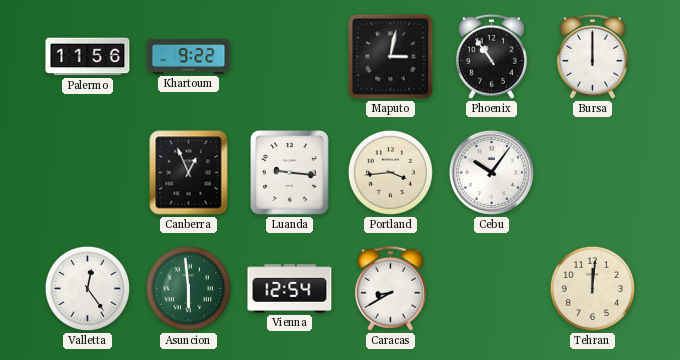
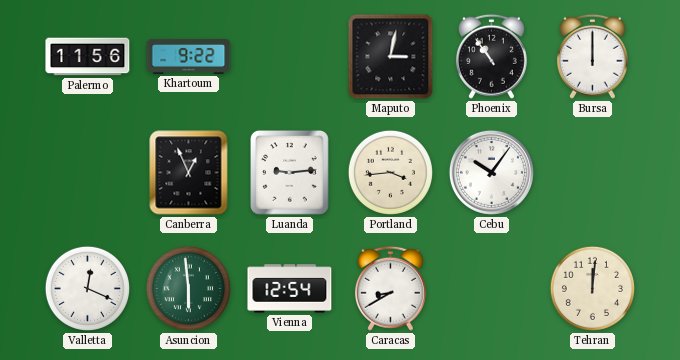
Luanda: 9:16 -> 9:14 (290, 173)
Valletta: 12:24 -> 12:19 (87, 288)
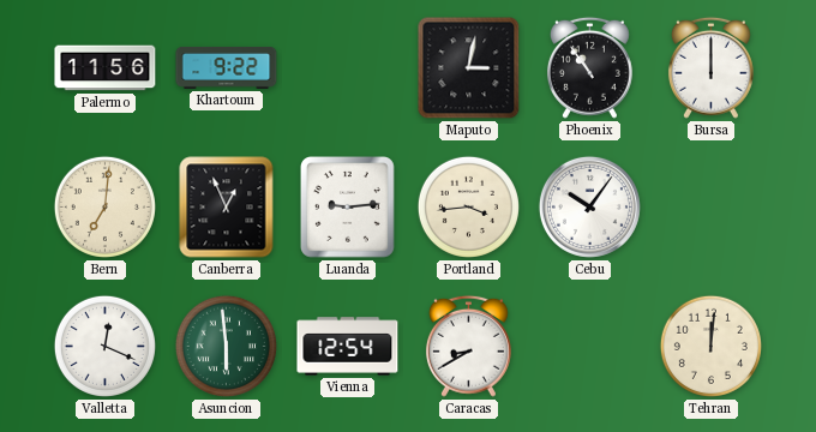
Bern: none -> 7:01 (104, 206)
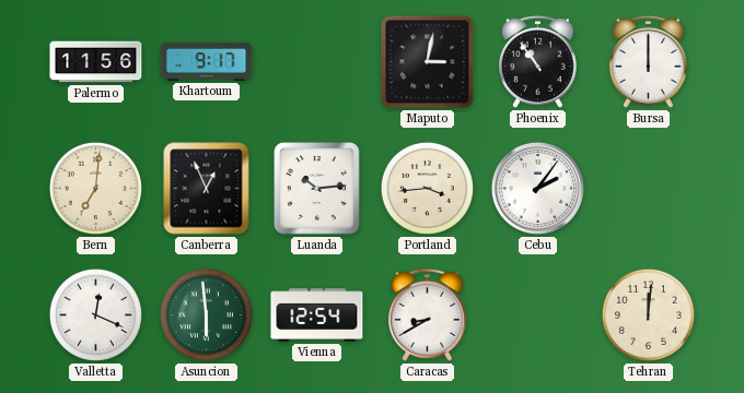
Khartoum: 9:22 -> 9:17 (207, 61)
Luanda: 9:14 -> 10:14 (317, 189)
Cebu: 10:06 -> 2:06 (537, 188)
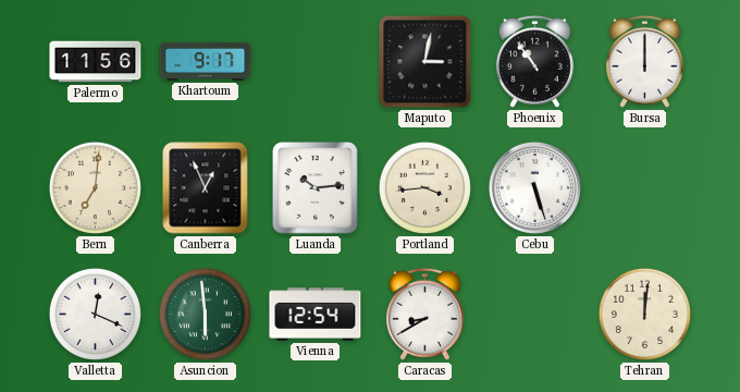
Cebu: 2:06 -> 5:27 (534, 187)
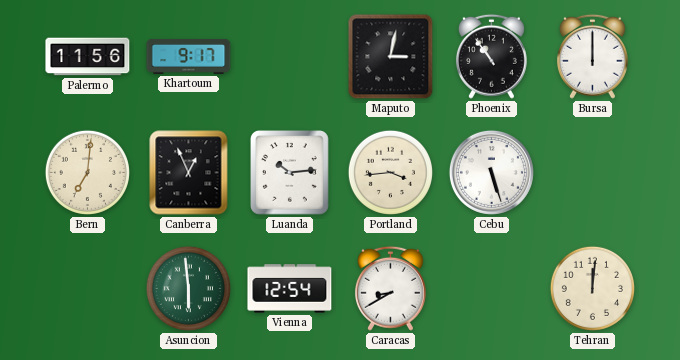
Valletta: 12:19 -> none (95, 314)
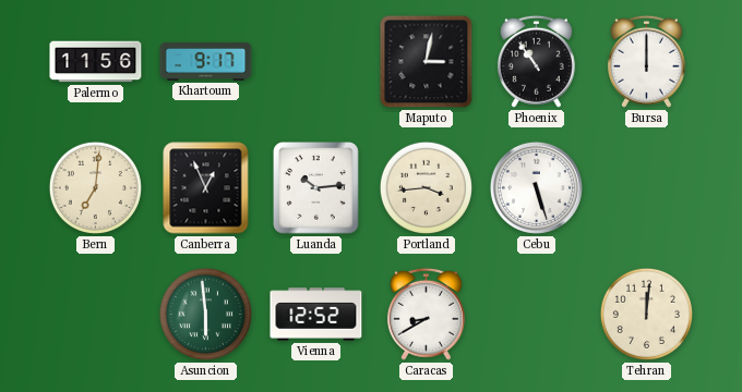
Vienna: 12:54 -> 12:52 (316, 315)
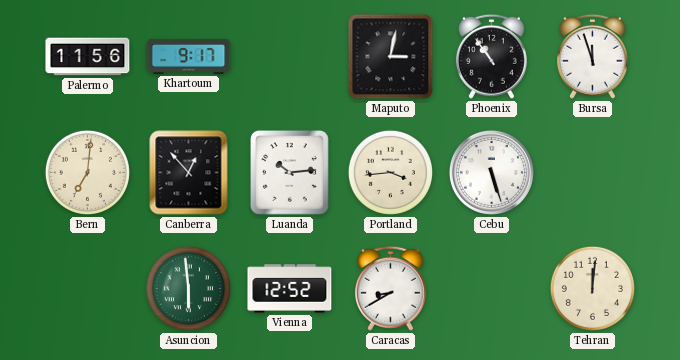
Bursa: 12:00 -> 11:57 (592, 56)
Canberra: 12:56 -> 12:53 (189, 173)
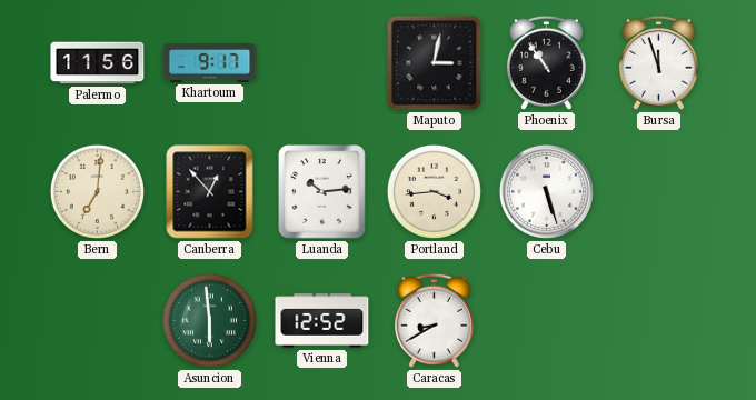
Tehran: 12:01 -> none (592, 288)
